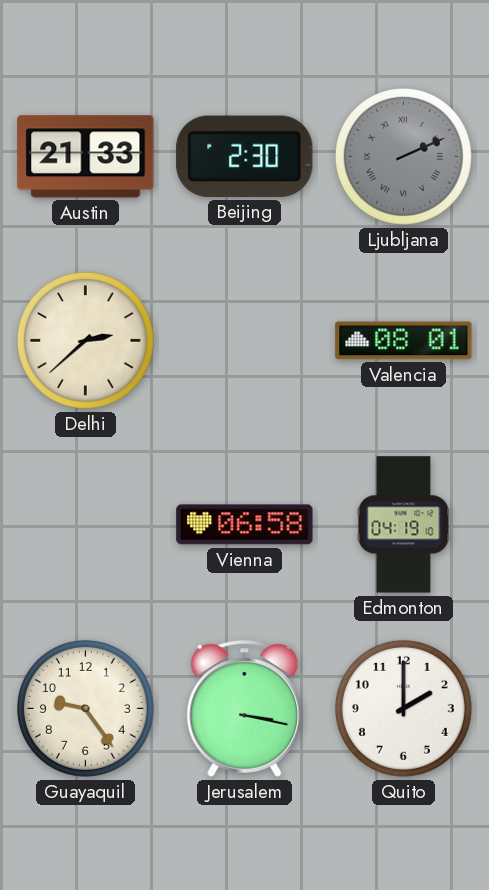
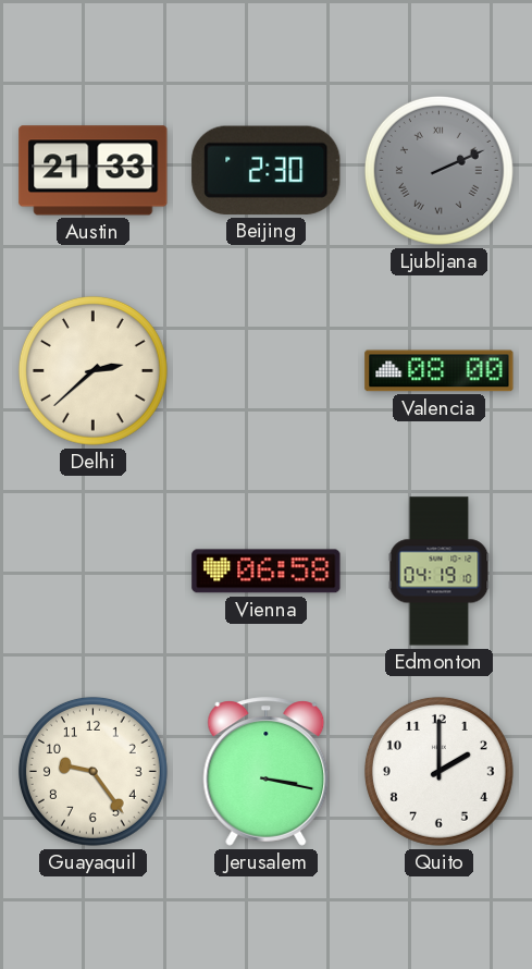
Valencia: 08:01 -> 08:00 (440, 371)
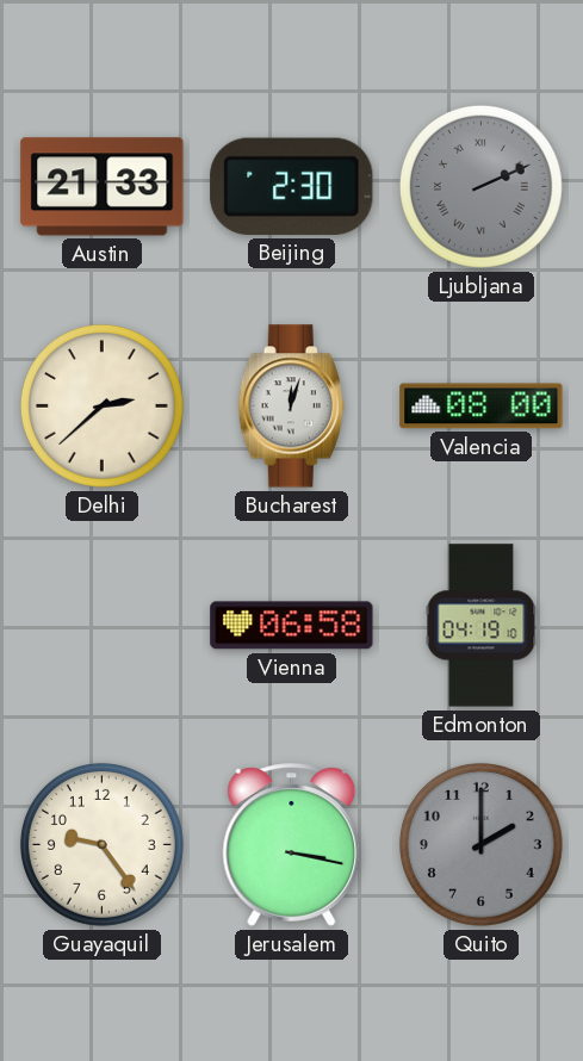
Bucharest: none -> 12:03 (291, 407)
Quito dial: white -> grey (480, 844)
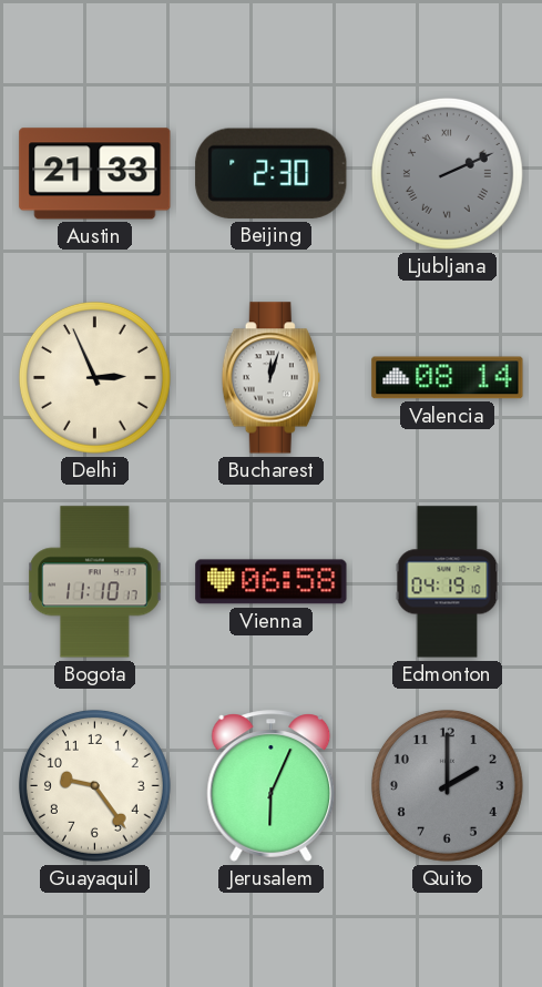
Delhi: 2:38 -> 2:56 (94, 377)
Valencia: 08:00 -> 08:14 (448, 378)
Bogota: none -> 11:10 (95, 582)
Jerusalem: 3:17 -> 6:04 (272, 786)
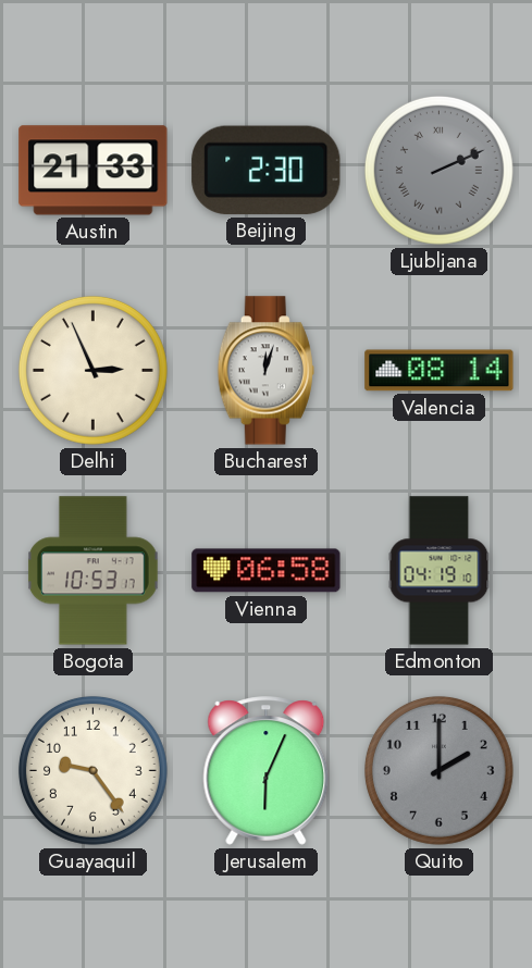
Bogota: 11:10 -> 10:53 (94, 571)
